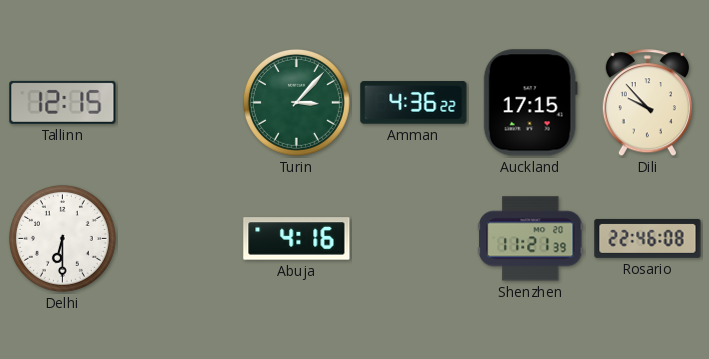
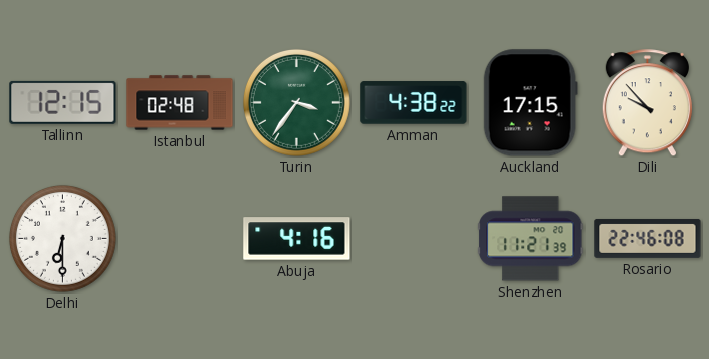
Istanbul: none -> 02:48 (180, 103)
Turin: 3:07 -> 3:36 (296, 102)
Amman: 4:36 -> 4:38 (414, 103)
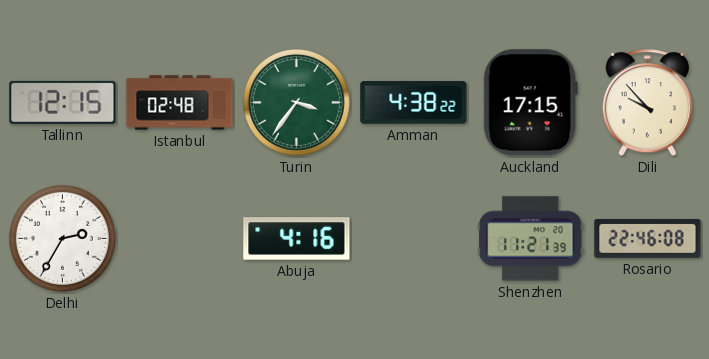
Delhi: 6:30 -> 2:35 (62, 238)
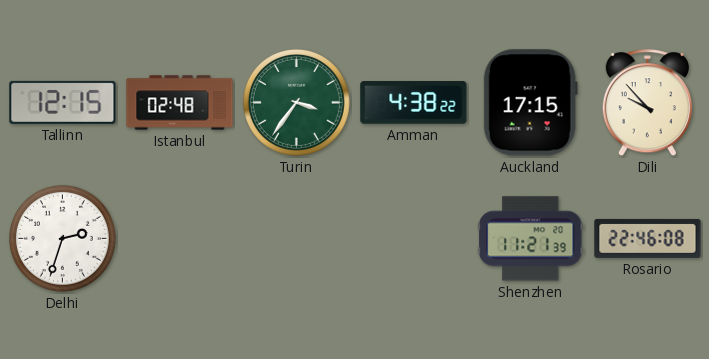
Delhi: 2:35 -> 2:33 (62, 238)
Abuja: 4:16 -> none (297, 239)
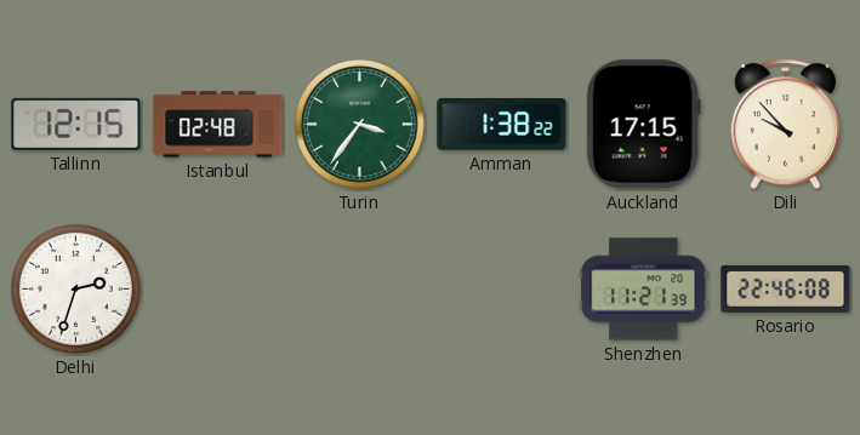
Amman: 4:38 -> 1:38 (502, 125)
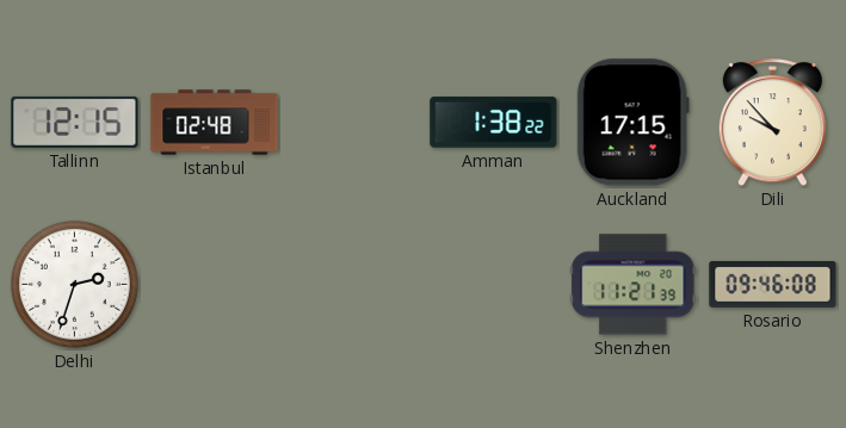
Turin: 3:36 -> none (359, 124)
Rosario: 22:46 -> 09:46 (773, 285)
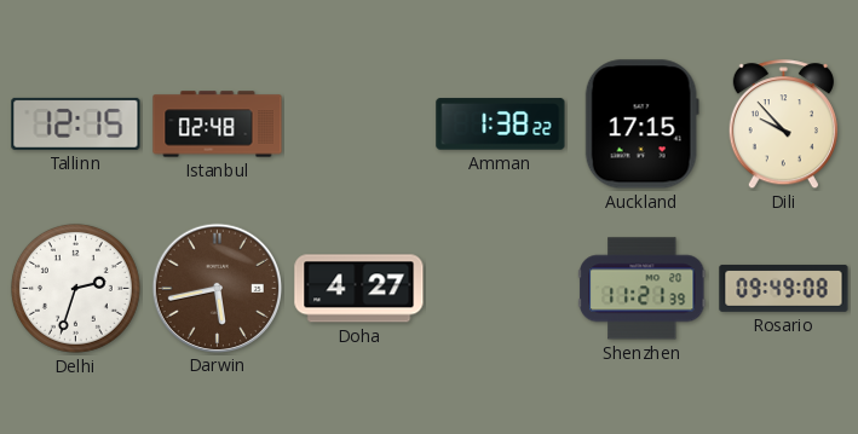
Darwin: none -> 5:43 (217, 288)
Doha: none -> 4:27 (359, 289)
Rosario: 09:46 -> 09:49 (784, 289)
